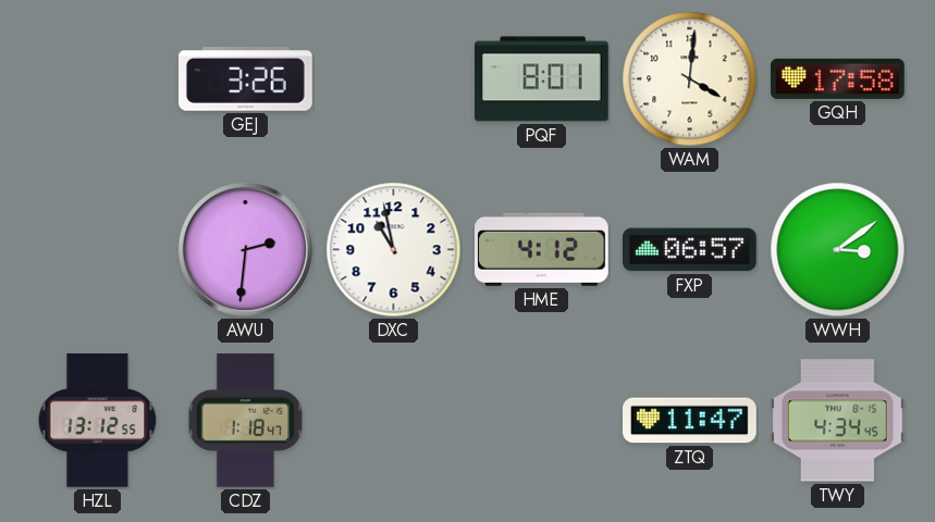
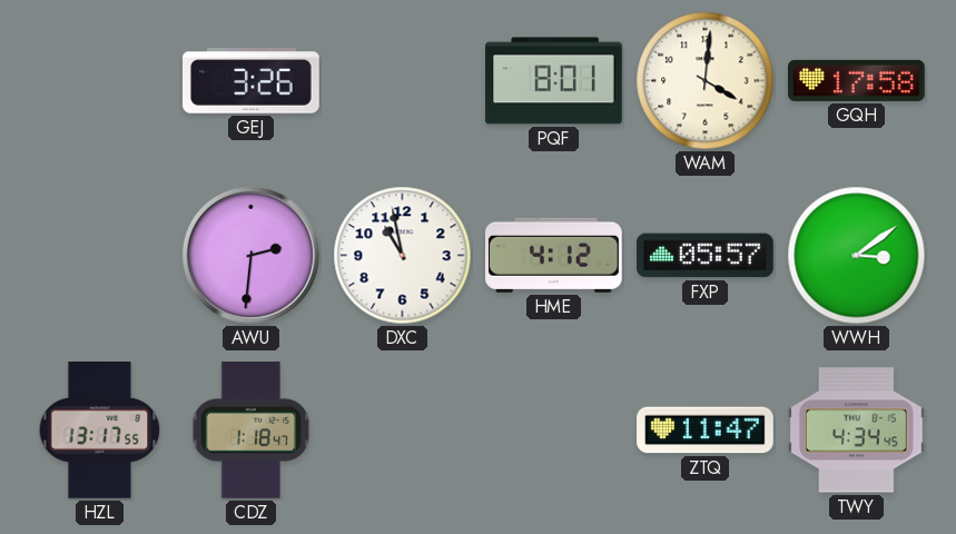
FXP: 06:57 -> 05:57 (706, 256)
HZL: 13:12 -> 13:17 (100, 431)
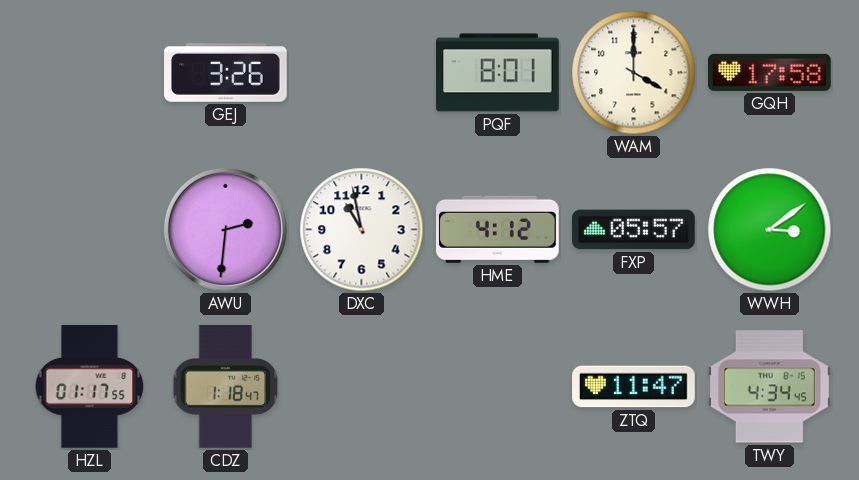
WAM: 4:01 -> 4:00 (634, 73)
HZL: 13:17 -> 01:17 (90, 387)
